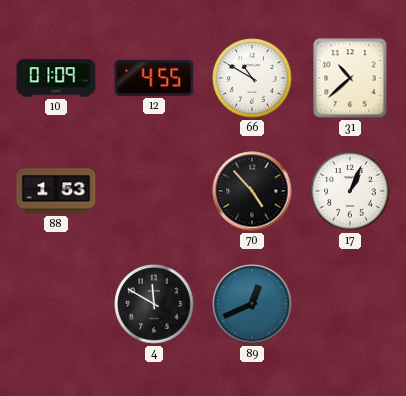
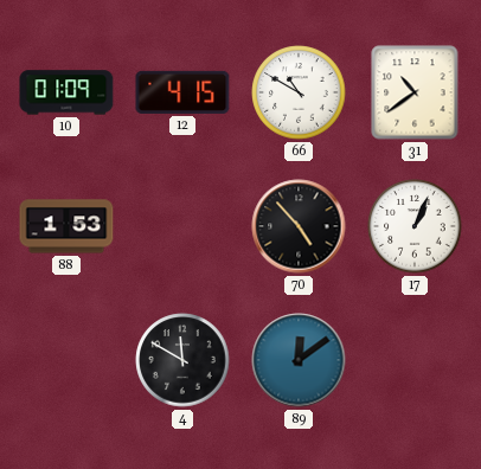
12: 4:55 -> 4:15 (182, 92)
31: 10:38 -> 10:39 (415, 92)
89: 12:41 -> 12:09 (299, 360)
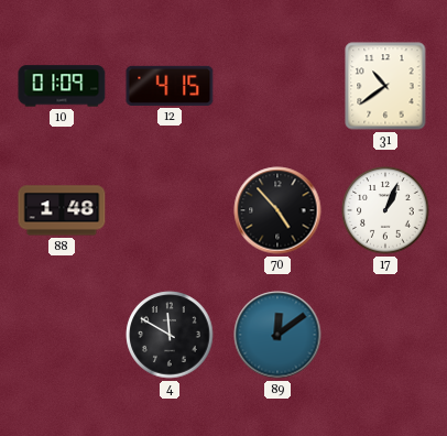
66: 10:50 -> none (299, 92)
88: 1:53 -> 1:48 (62, 210)
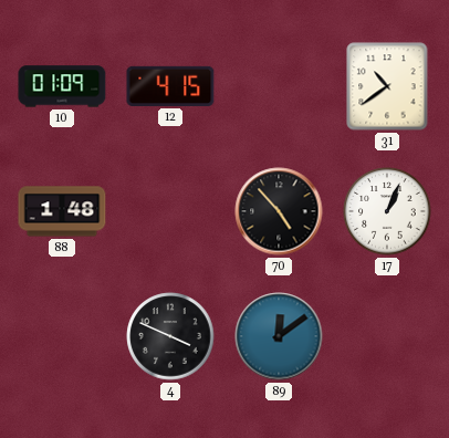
4: 11:50 -> 3:49 (170, 336)
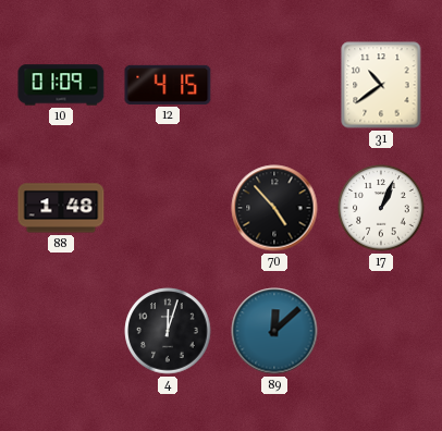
4: 3:49 -> 12:03 (168, 331)
89: 12:09 -> 12:08 (274, 331)
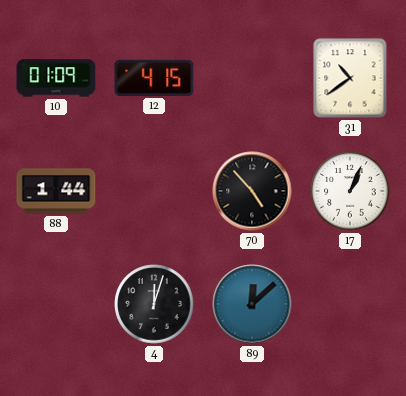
88: 1:48 -> 1:44 (56, 191)
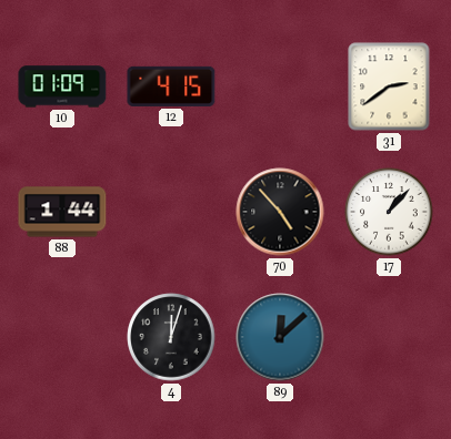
31: 10:39 -> 2:39 (389, 86)
17: 1:04 -> 1:07 (389, 212)
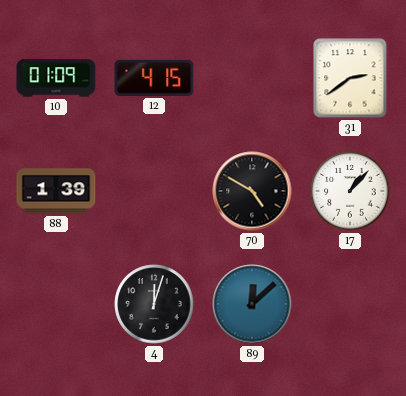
88: 1:44 -> 1:39 (56, 191)
70: 4:53 -> 4:50 (252, 191)
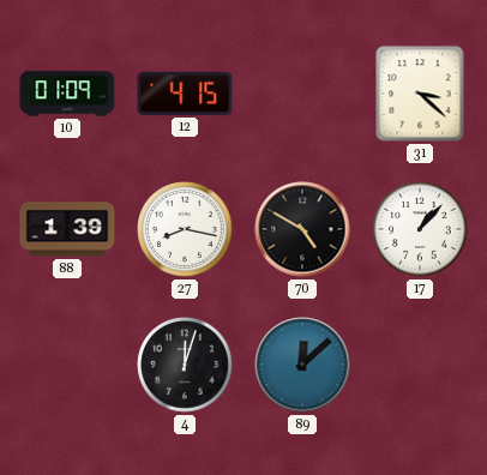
31: 2:39 -> 3:22 (420, 94)
27: none -> 8:17 (185, 229)
